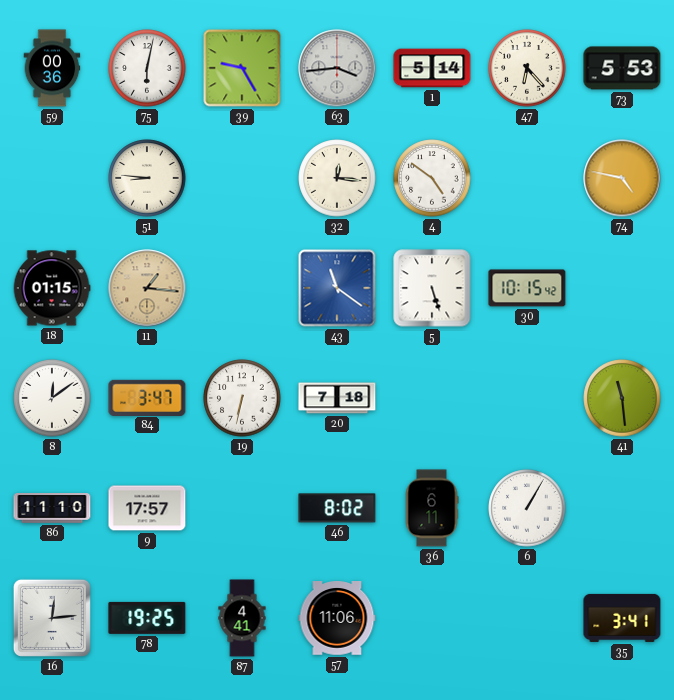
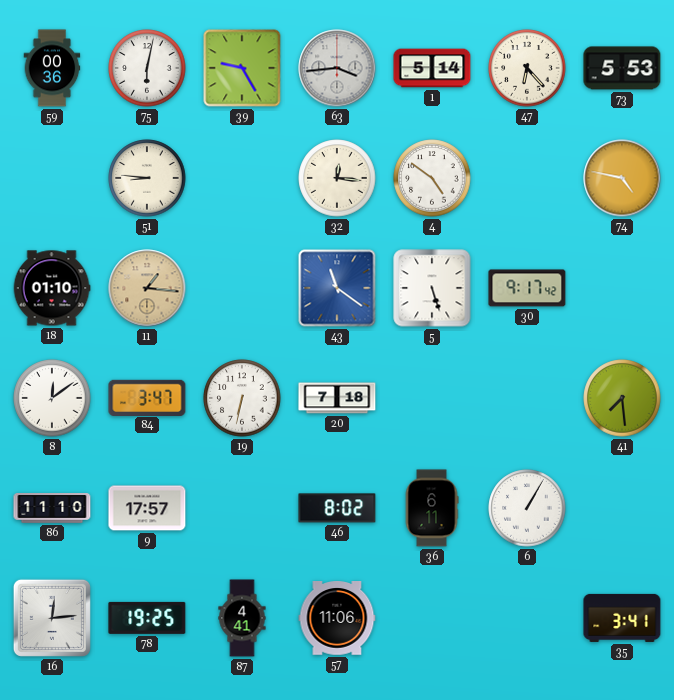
18: 01:15 -> 01:10 (52, 288)
30: 10:15 -> 9:17 (527, 288)
41: 11:29 -> 7:29 (622, 398)
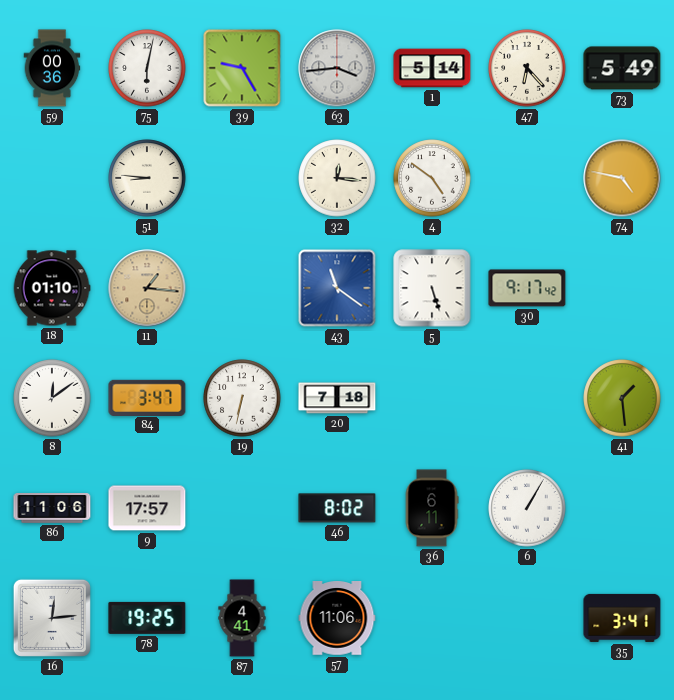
73: 5:53 -> 5:49 (622, 68)
41: 7:29 -> 1:29 (622, 398)
86: 11:10 -> 11:06 (52, 509)
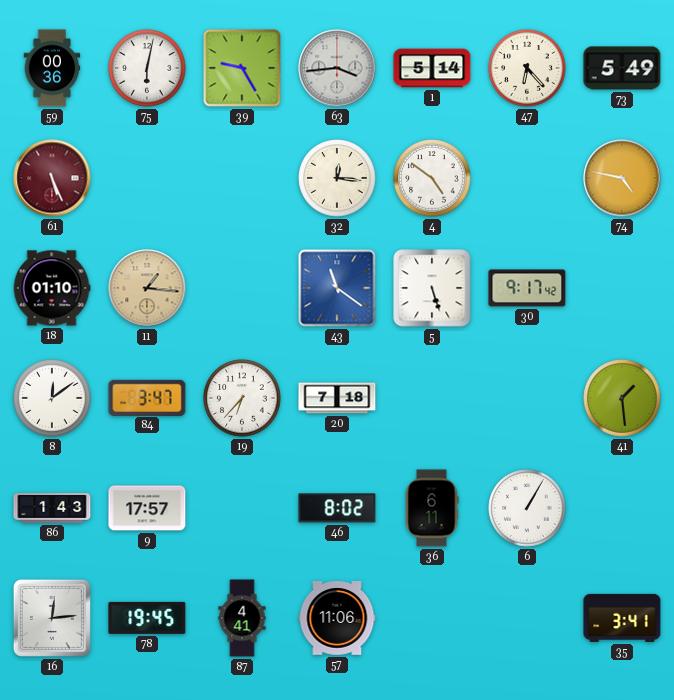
61: none -> 5:26 (52, 178)
51: 8:46 -> none (147, 178)
19: 6:32 -> 6:37 (242, 398)
86: 11:06 -> 1:43 (52, 509)
78: 19:25 -> 19:45 (147, 618)
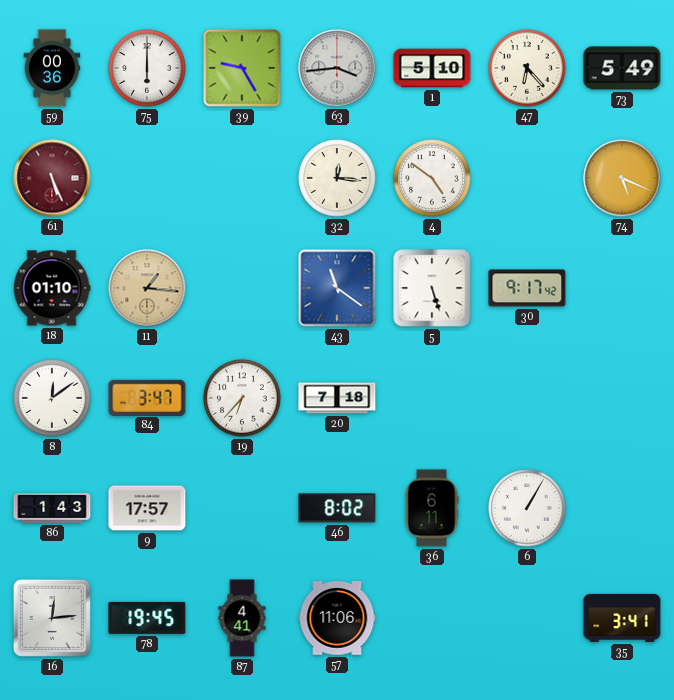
75: 6:02 -> 6:00 (147, 68)
1: 5:14 -> 5:10 (432, 68)
74: 4:47 -> 5:19 (622, 178)
41: 1:29 -> none (622, 398)
